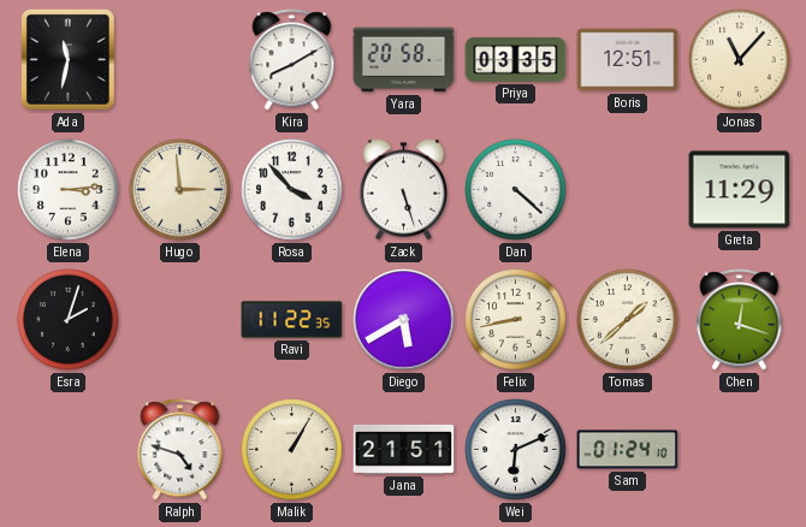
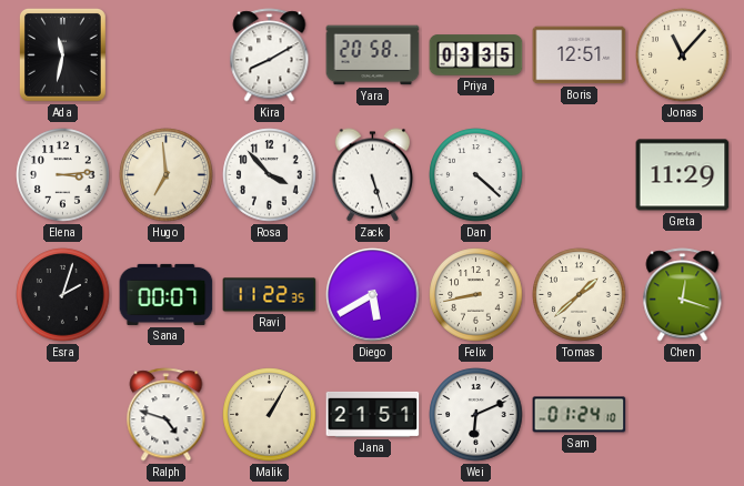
Hugo: 2:59 -> 6:59 (167, 175)
Sana: none -> 00:07 (167, 294)
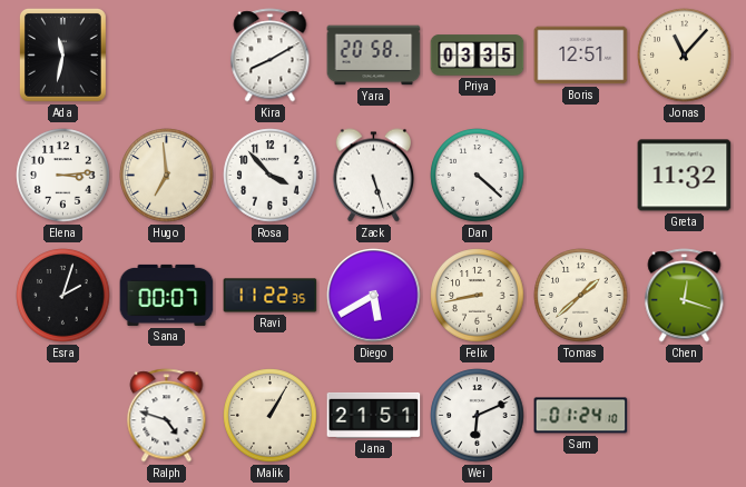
Greta: 11:29 -> 11:32 (685, 176)
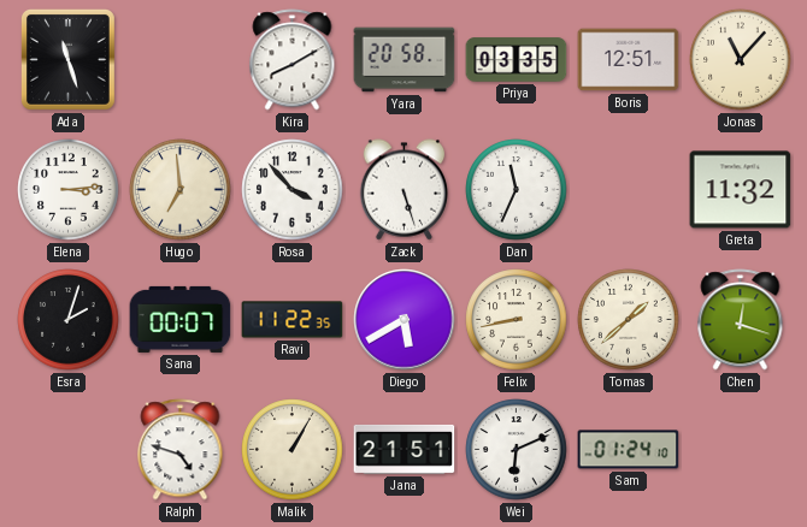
Ada: 11:32 -> 11:27 (67, 59)
Dan: 4:22 -> 11:34 (517, 190)
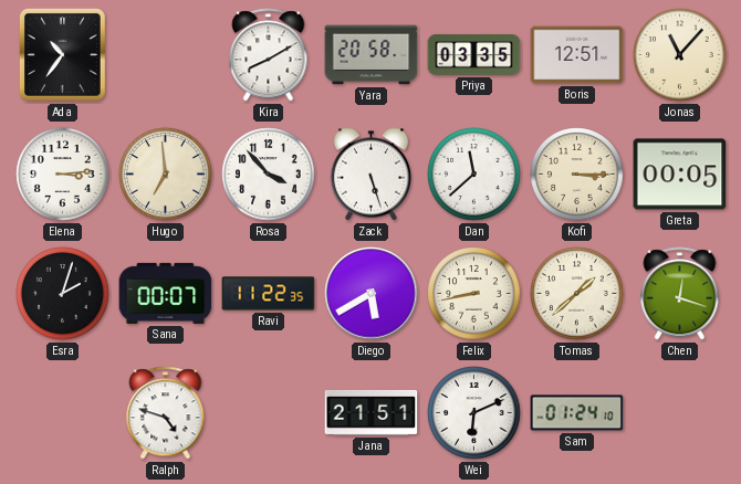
Ada: 11:27 -> 10:36 (62, 54)
Dan: 11:34 -> 11:38 (474, 175)
Kofi: none -> 3:15 (577, 175)
Greta: 11:32 -> 00:05 (680, 175)
Malik: 1:05 -> none (293, 450)
